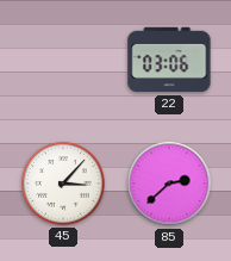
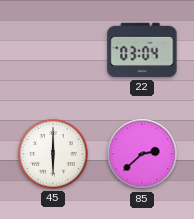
22: 03:06 -> 03:04 (142, 50)
45: 3:07 -> 6:00 (53, 154)
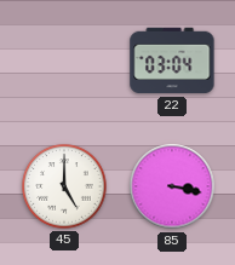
45: 6:00 -> 5:00 (64, 186)
85: 2:38 -> 3:17 (172, 186)
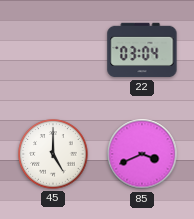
85: 3:17 -> 3:41 (142, 154)
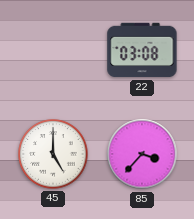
22: 03:04 -> 03:08 (142, 50)
85: 3:41 -> 3:37 (142, 154)
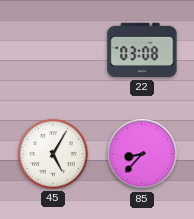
45: 5:00 -> 5:05 (53, 154)
85: 3:37 -> 8:37 (142, 154)
